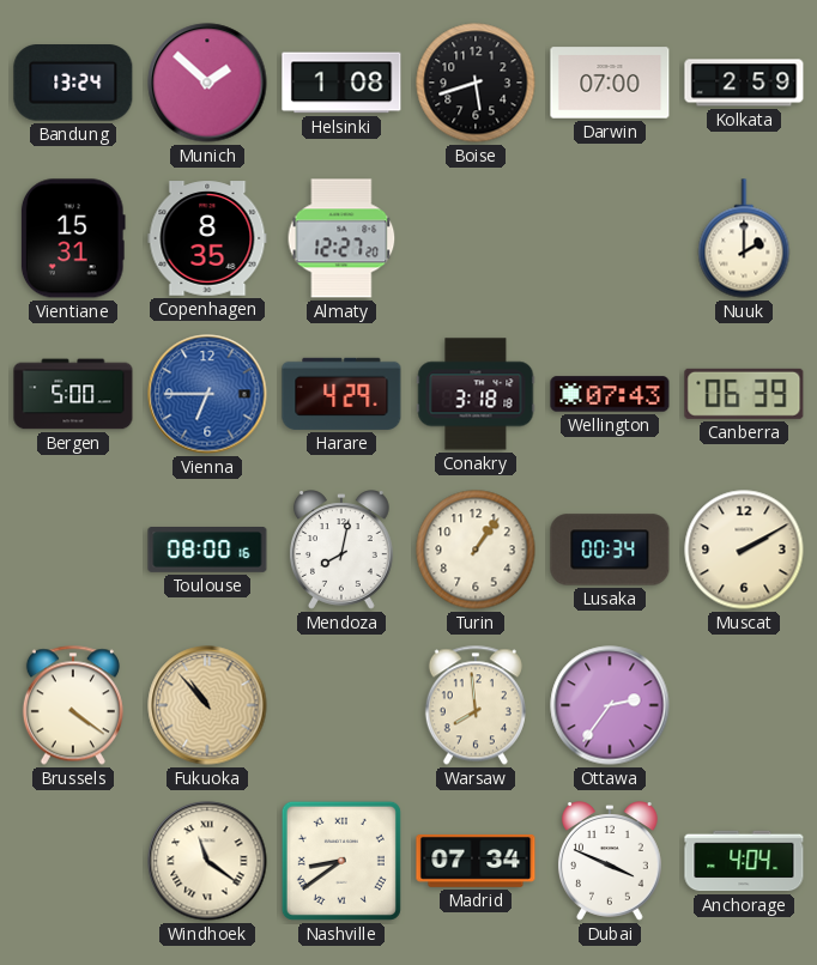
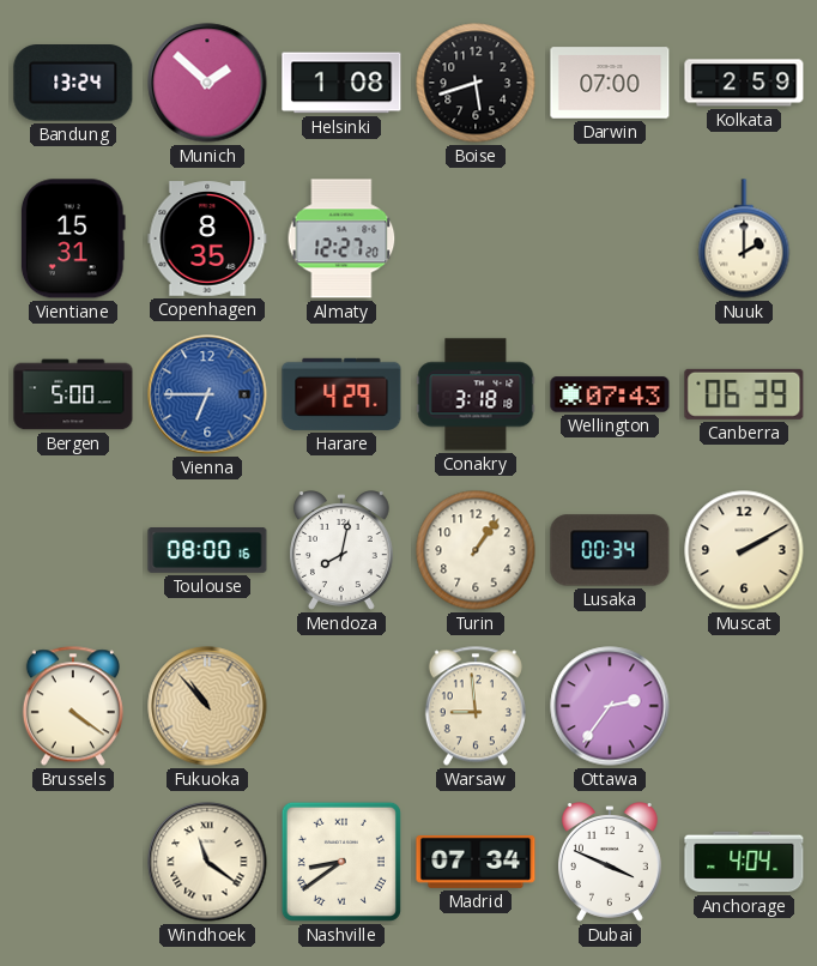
Warsaw: 7:59 -> 8:59 (476, 706)
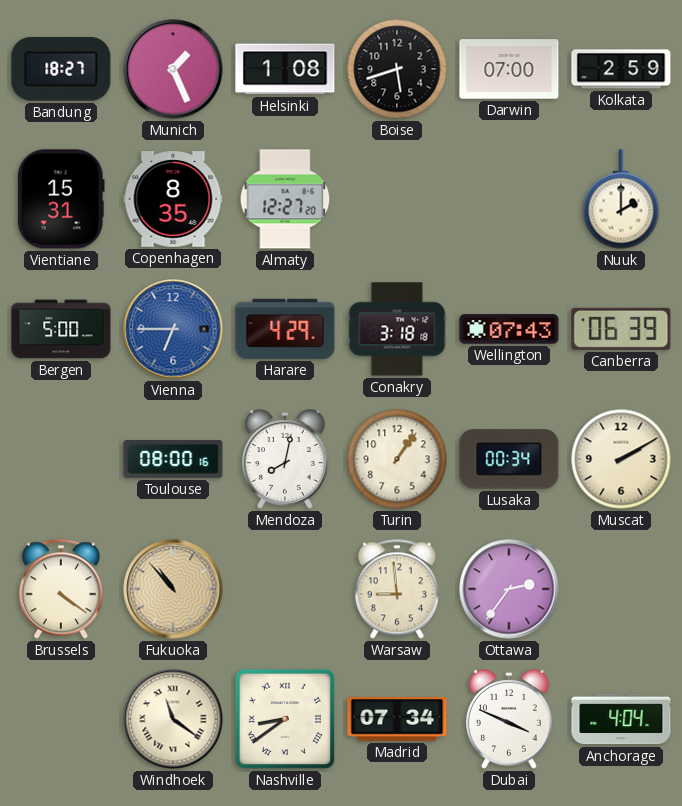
Bandung: 13:24 -> 18:27 (61, 70)
Munich: 1:52 -> 1:26 (173, 69)
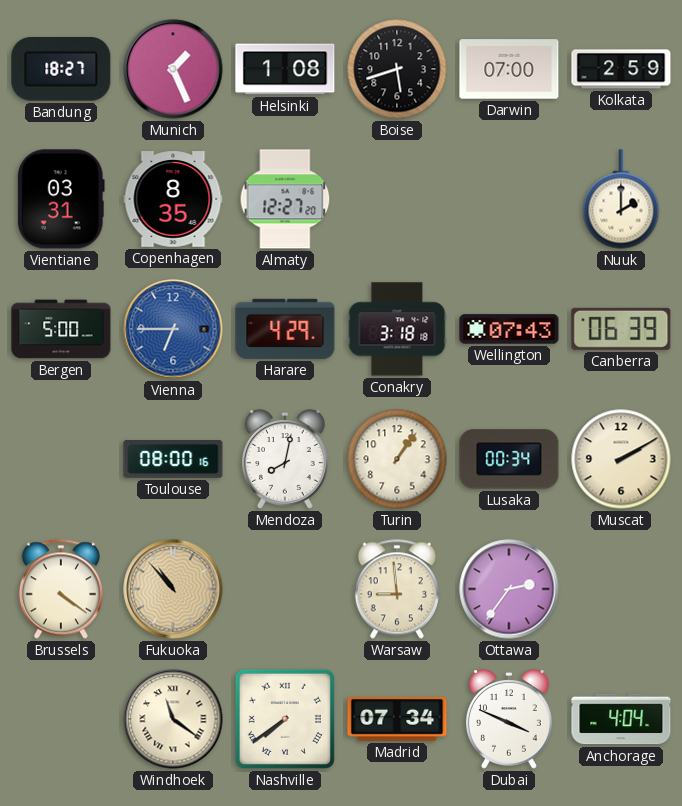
Vientiane: 15:31 -> 03:31 (61, 199)
Nashville: 8:39 -> 7:39 (285, 719)
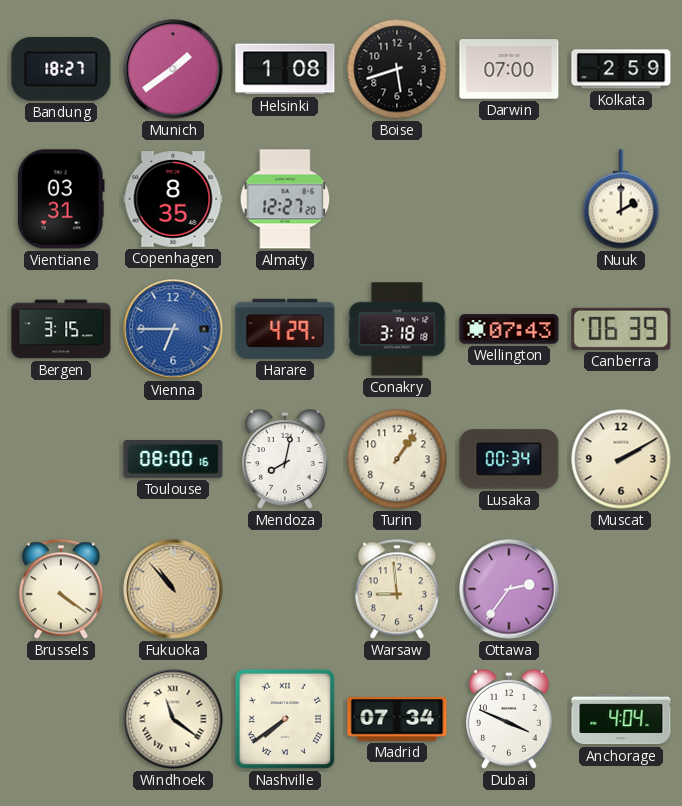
Munich: 1:26 -> 1:39 (173, 69)
Bergen: 5:00 -> 3:15 (61, 329)
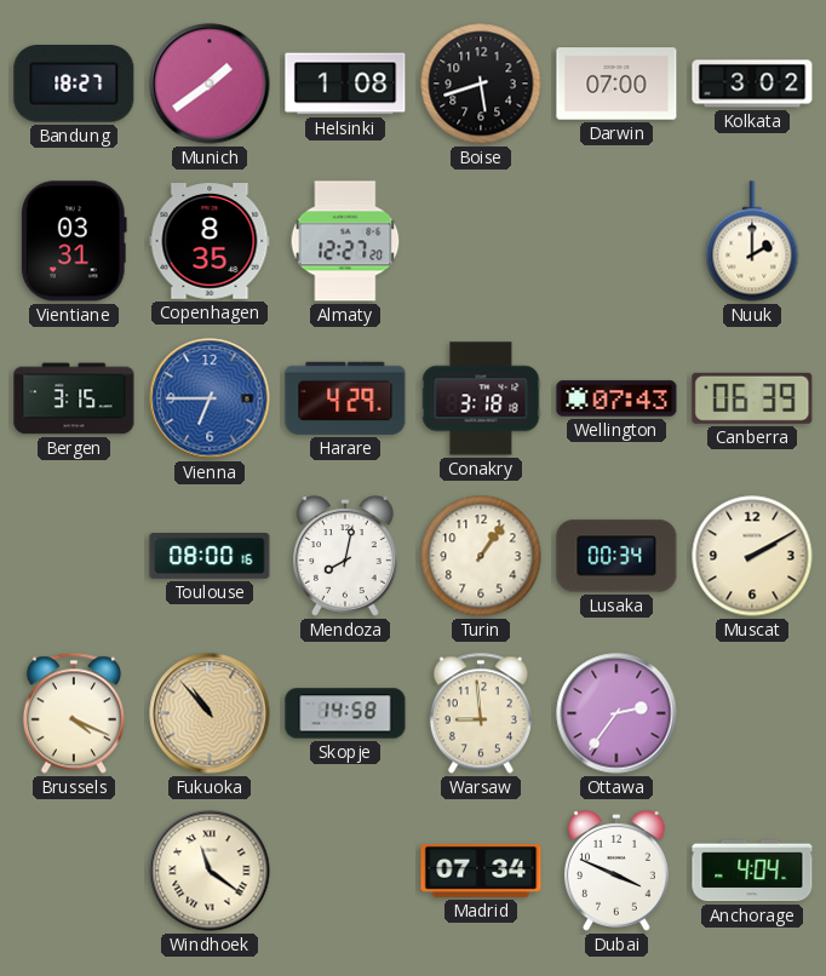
Kolkata: 2:59 -> 3:02 (752, 84)
Brussels: 4:21 -> 4:19 (74, 713)
Skopje: none -> 14:58 (345, 713)
Nashville: 7:39 -> none (285, 719)
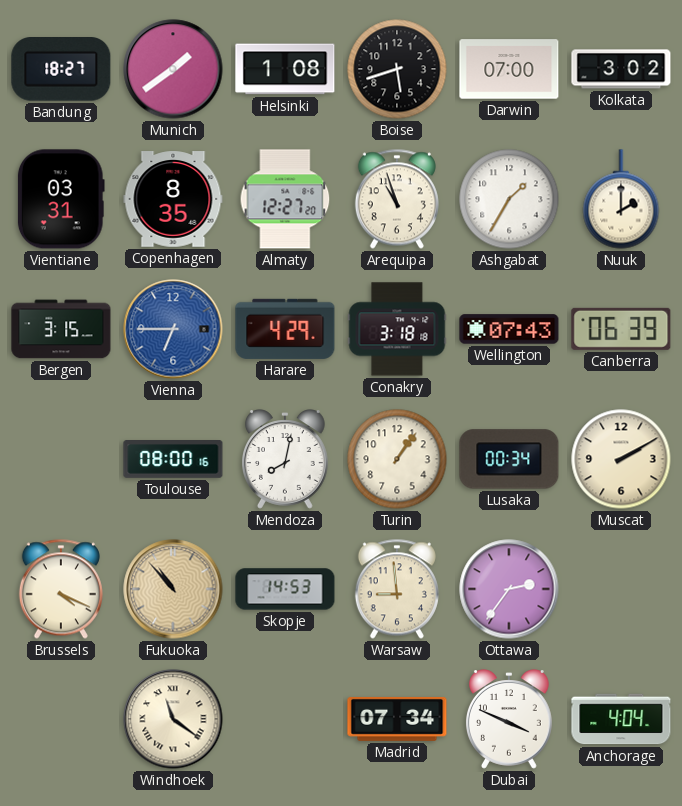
Arequipa: none -> 10:57 (397, 199)
Ashgabat: none -> 1:35 (509, 199)
Skopje: 14:58 -> 14:53 (285, 589)
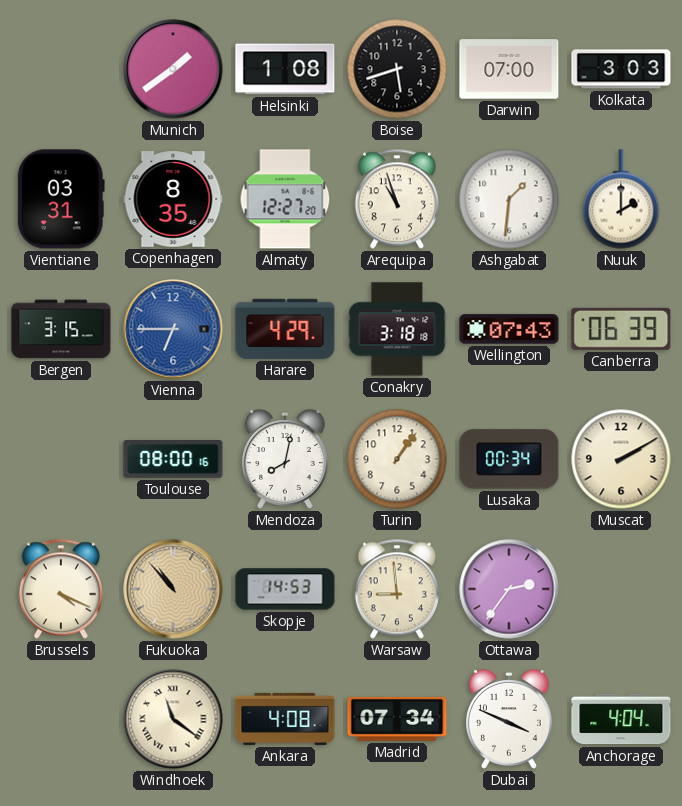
Bandung: 18:27 -> none (61, 70)
Kolkata: 3:02 -> 3:03 (621, 69)
Ashgabat: 1:35 -> 1:31 (509, 199)
Ankara: none -> 4:08 (285, 719)
